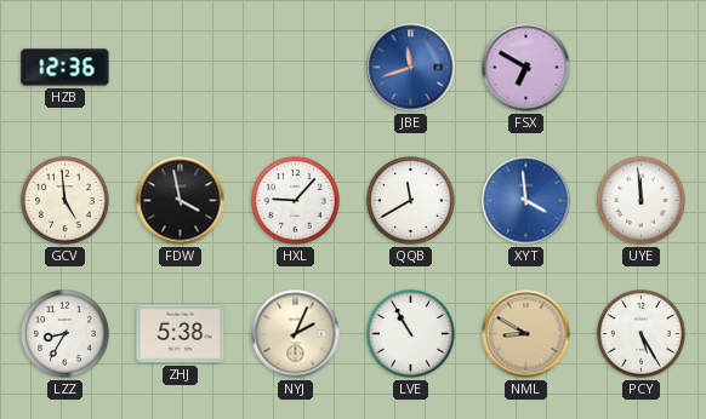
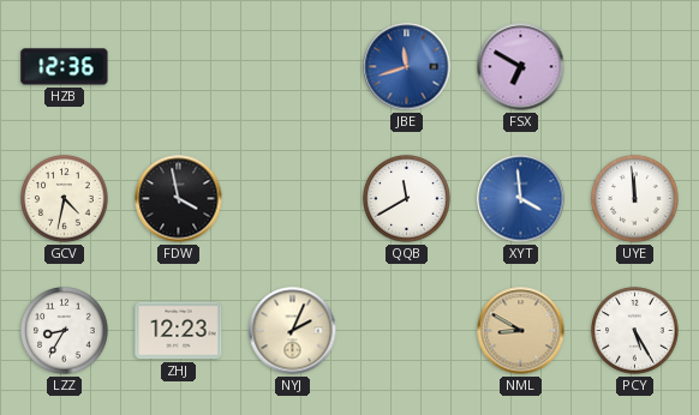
GCV: 4:59 -> 4:32 (65, 199)
HXL: 9:07 -> none (296, 201)
ZHJ: 5:38 -> 12:23 (179, 331)
LVE: 10:55 -> none (411, 334)
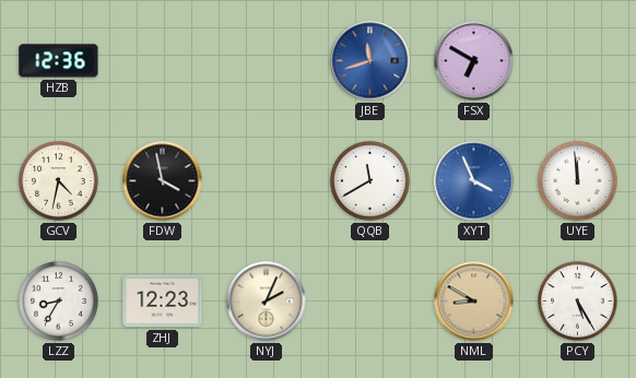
XYT: 3:59 -> 3:56 (474, 181)
